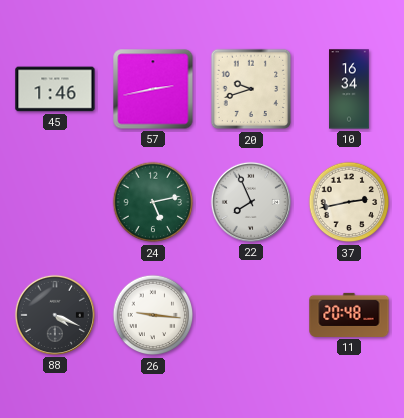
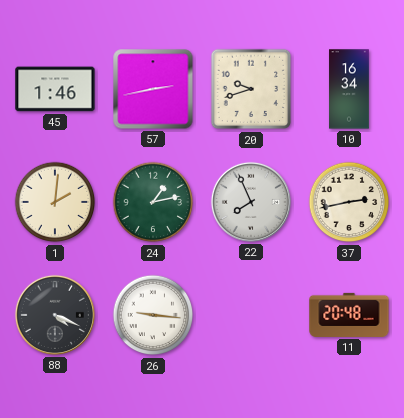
1: none -> 2:01 (55, 202)
24: 5:13 -> 1:13 (153, 202)
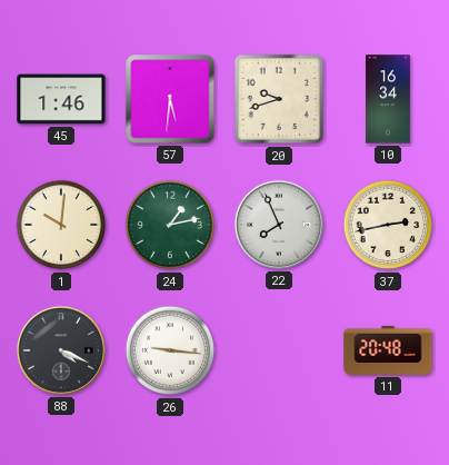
57: 2:43 -> 5:31 (170, 99)
1: 2:01 -> 10:01 (61, 225)
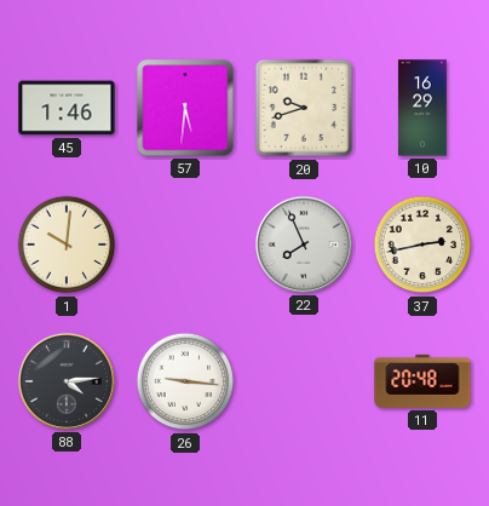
10: 16:34 -> 16:29 (422, 108)
24: 1:13 -> none (170, 225)
88: 4:19 -> 4:14 (67, 381)
